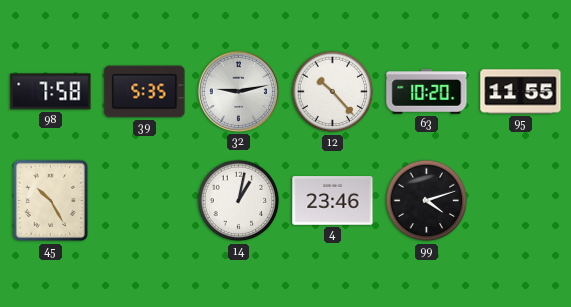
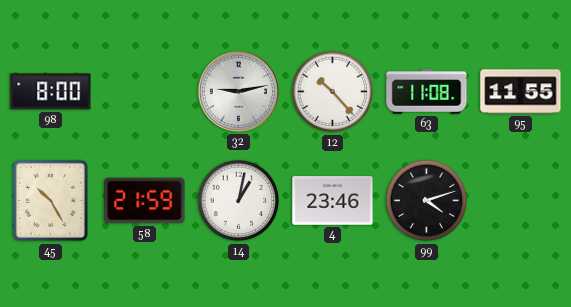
98: 7:58 -> 8:00 (51, 92)
39: 5:35 -> none (145, 92)
63: 10:20 -> 11:08 (427, 92)
58: none -> 21:59 (145, 201)
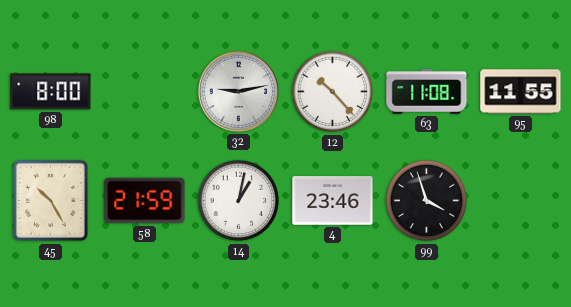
99: 4:12 -> 3:57 (427, 201)
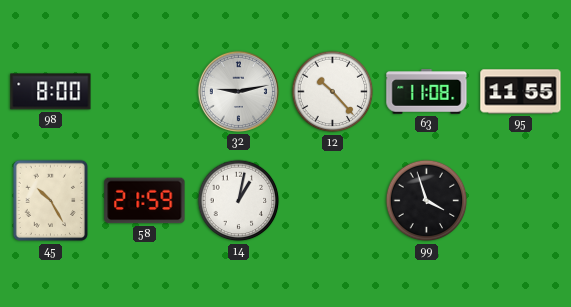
4: 23:46 -> none (333, 201)
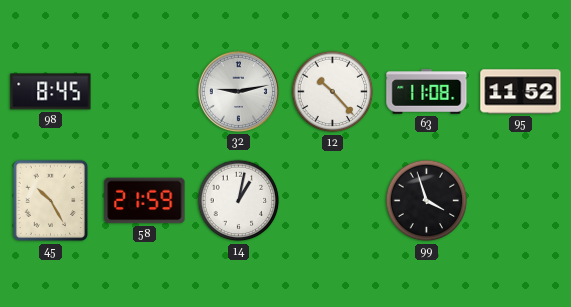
98: 8:00 -> 8:45 (51, 92)
95: 11:55 -> 11:52 (521, 92)
